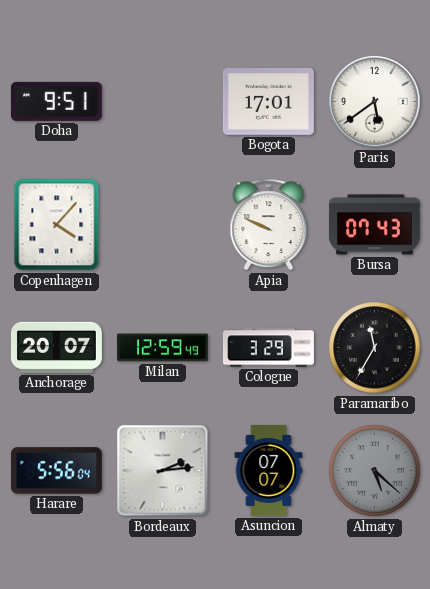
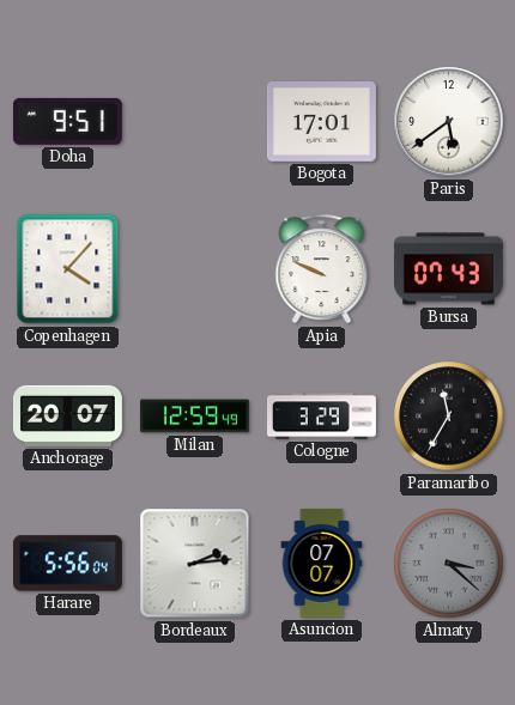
Almaty: 5:22 -> 3:22 (449, 564)
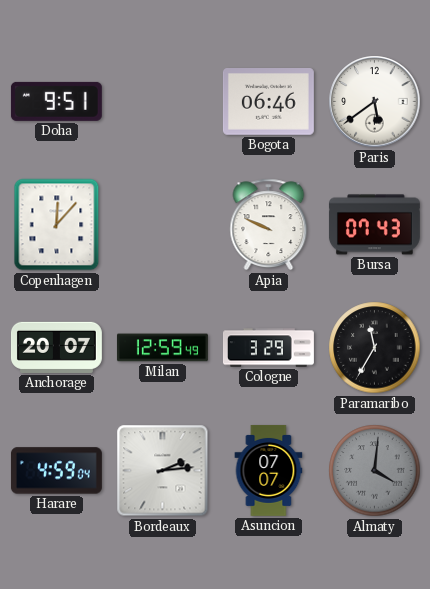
Bogota: 17:01 -> 06:46 (268, 102)
Copenhagen: 4:07 -> 12:07 (57, 225)
Harare: 5:56 -> 4:59 (56, 471)
Almaty: 3:22 -> 4:01 (375, 471)
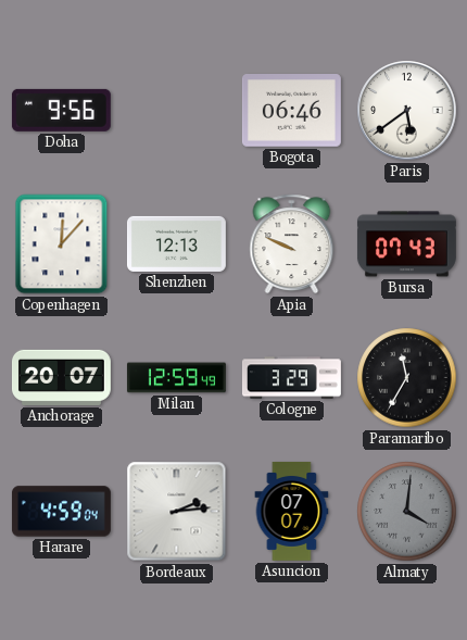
Doha: 9:51 -> 9:56 (61, 110)
Shenzhen: none -> 12:13 (176, 243)
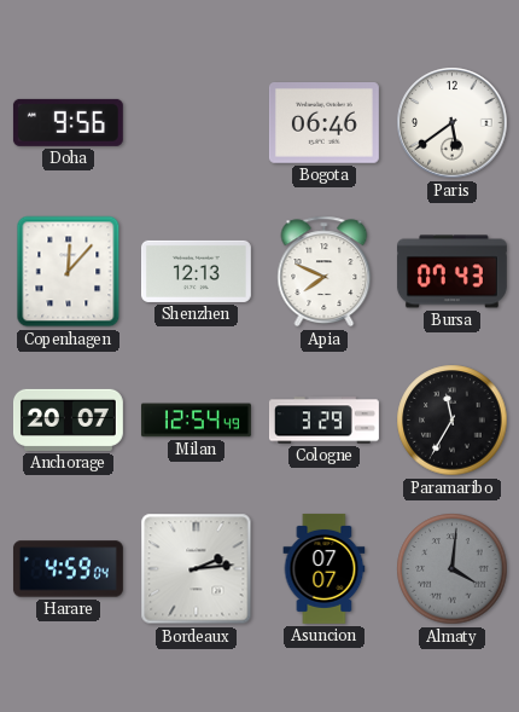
Apia: 9:49 -> 7:49 (325, 272)
Milan: 12:59 -> 12:54 (196, 421)
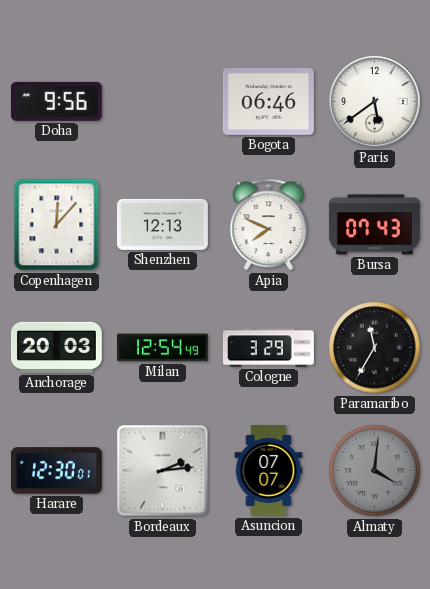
Anchorage: 20:07 -> 20:03 (56, 347)
Harare: 4:59 -> 12:30 (56, 471)
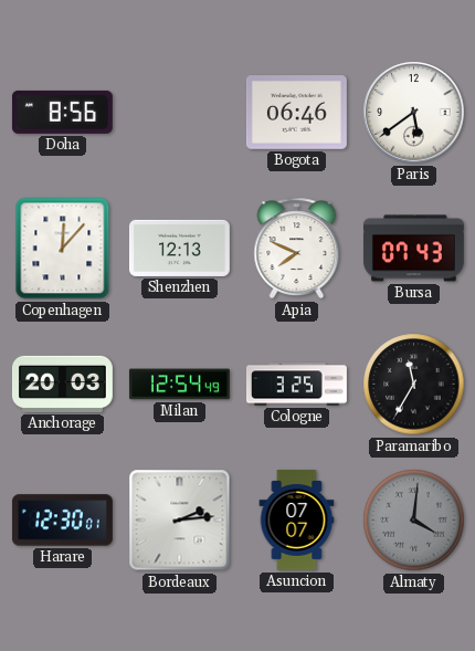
Doha: 9:56 -> 8:56 (62, 112)
Cologne: 3:29 -> 3:25 (296, 385)
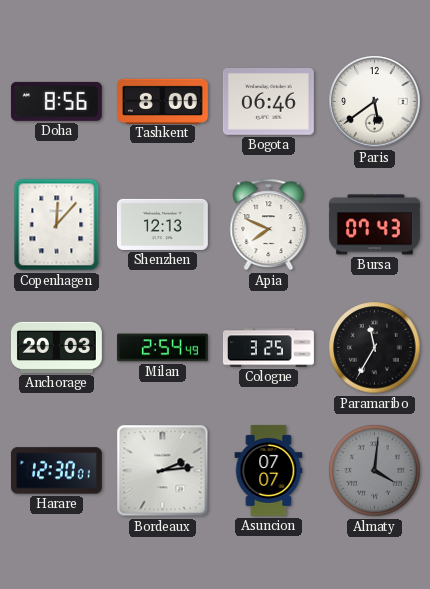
Tashkent: none -> 8:00 (162, 101)
Milan: 12:54 -> 2:54 (162, 348)
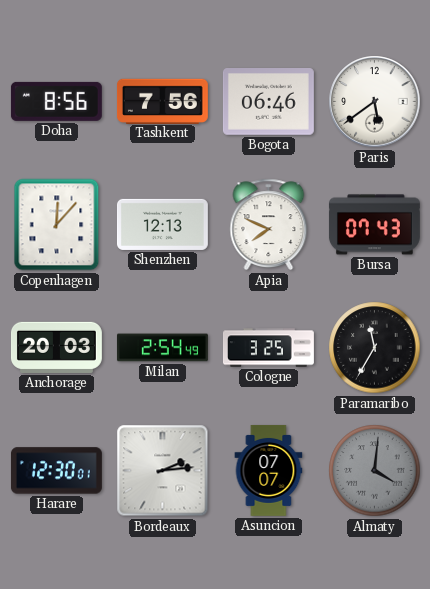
Tashkent: 8:00 -> 7:56 (162, 101)
